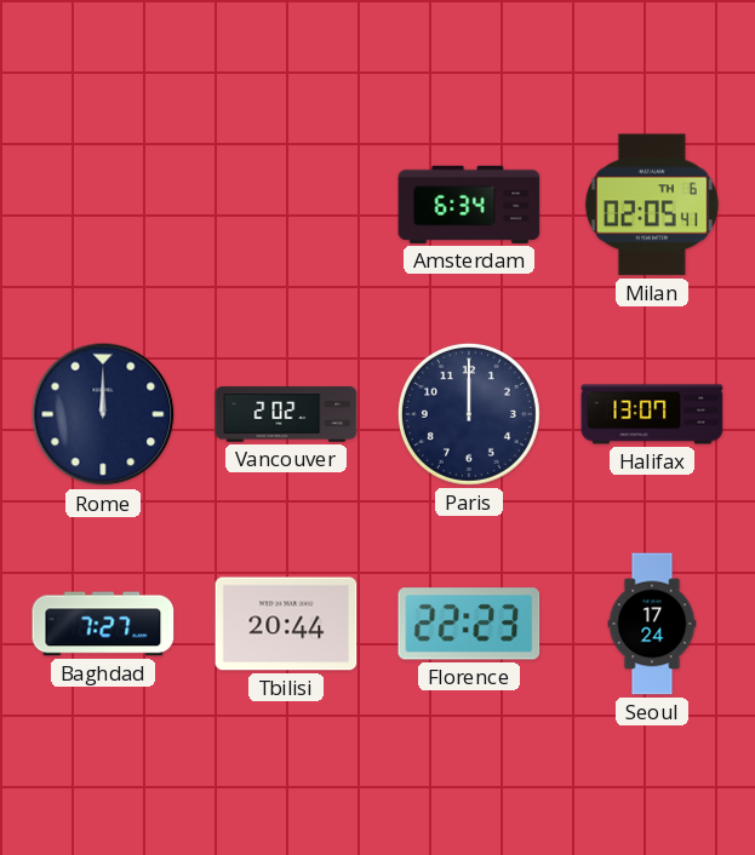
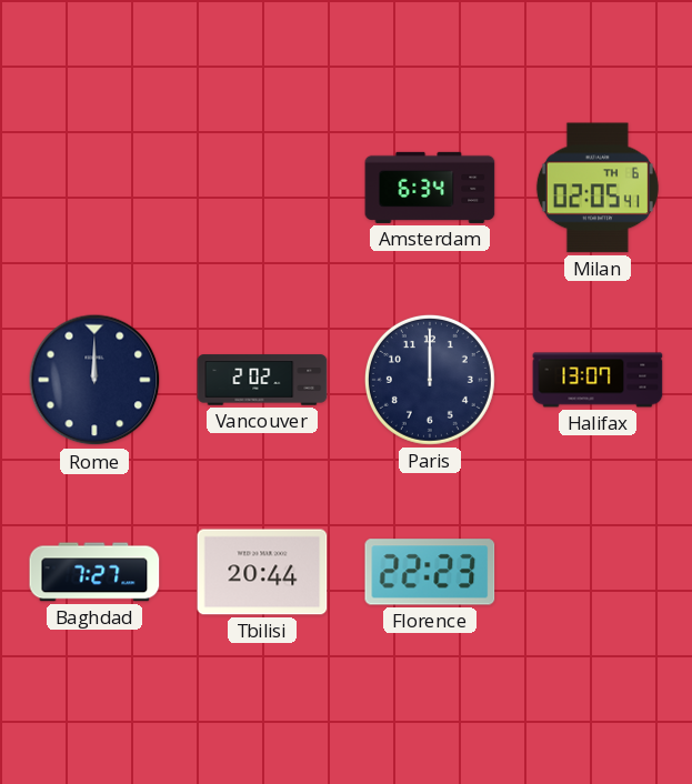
Seoul: 17:24 -> none (652, 624)
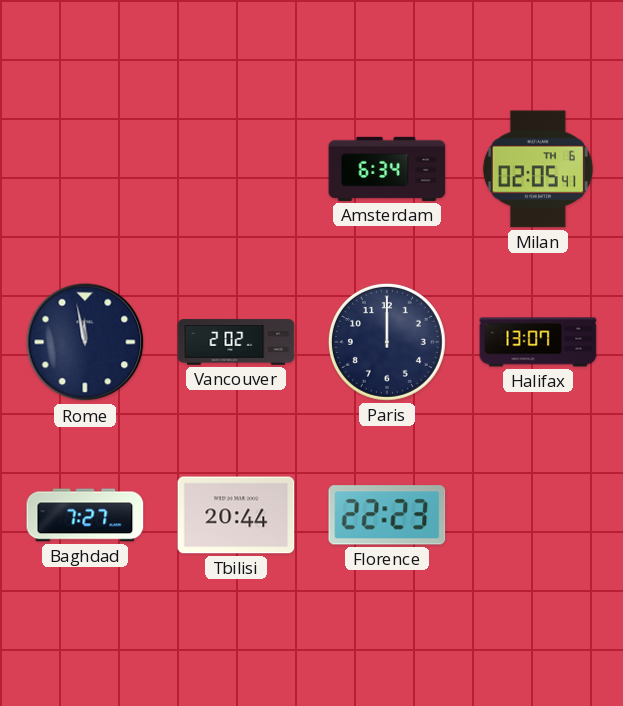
Rome: 12:00 -> 11:58 (85, 342)
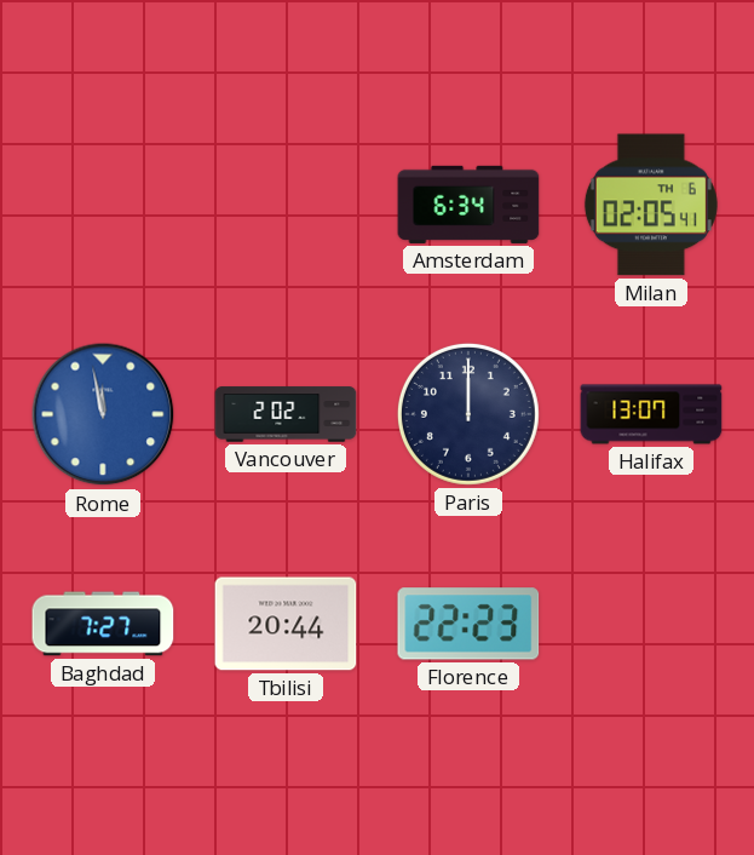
Rome dial: navy -> blue (103, 414)
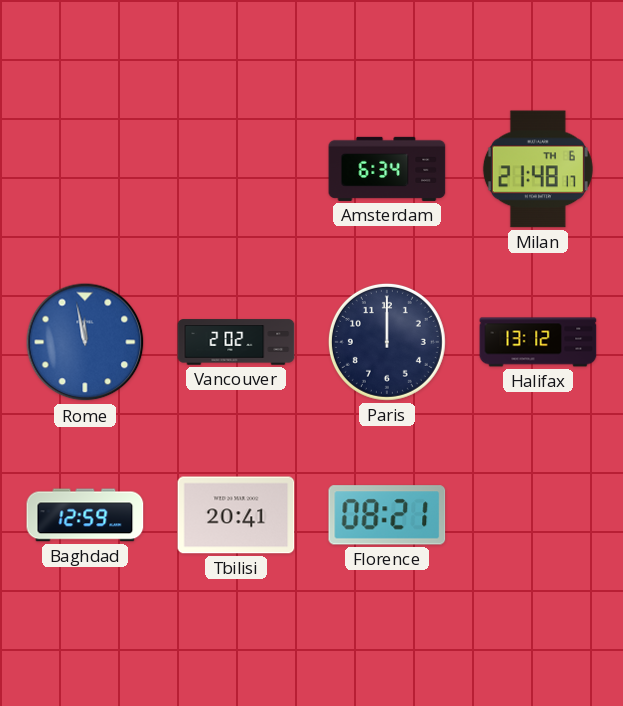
Milan: 02:05 -> 21:48 (538, 169)
Halifax: 13:07 -> 13:12 (538, 342)
Baghdad: 7:27 -> 12:59 (85, 515)
Tbilisi: 20:44 -> 20:41 (236, 515)
Florence: 22:23 -> 08:21 (387, 515)
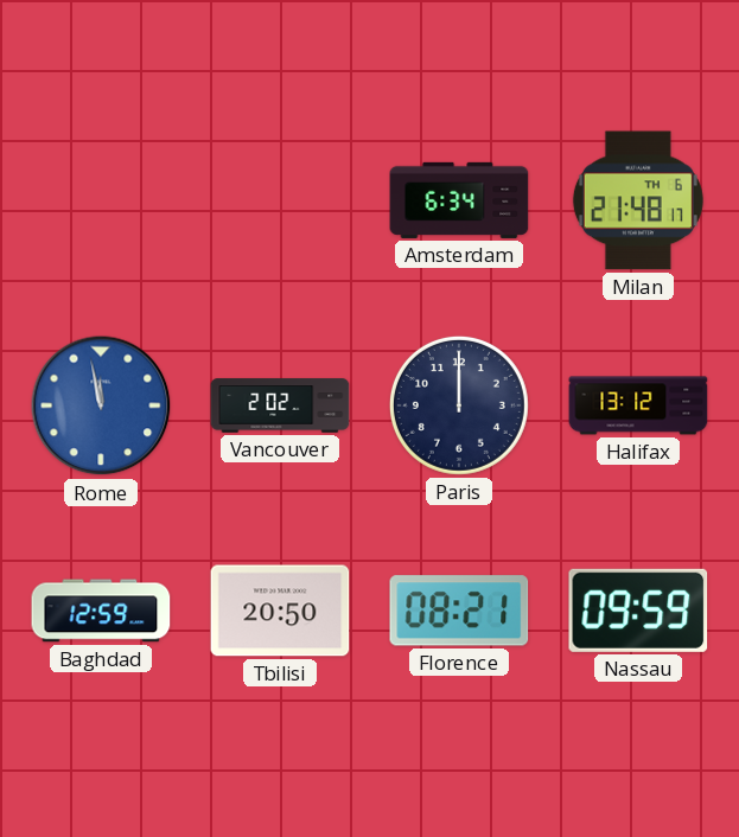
Tbilisi: 20:41 -> 20:50 (280, 611)
Nassau: none -> 09:59 (638, 611)
